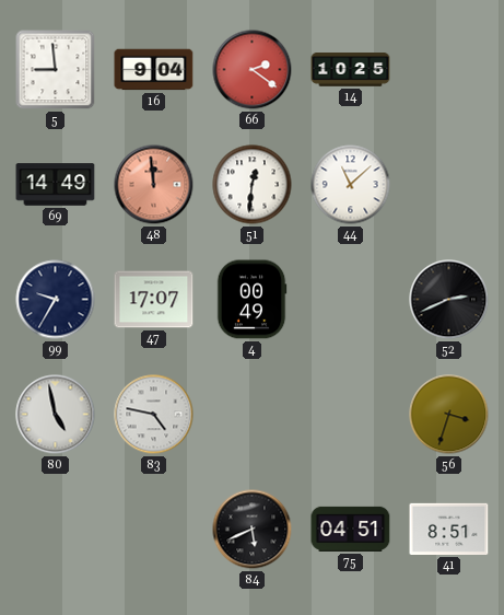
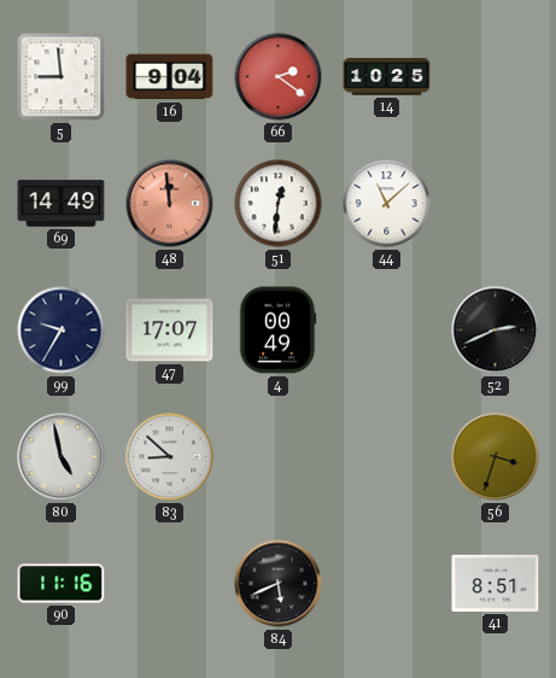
83: 4:47 -> 8:52 (170, 457)
90: none -> 11:16 (62, 584)
75: 04:51 -> none (351, 529)
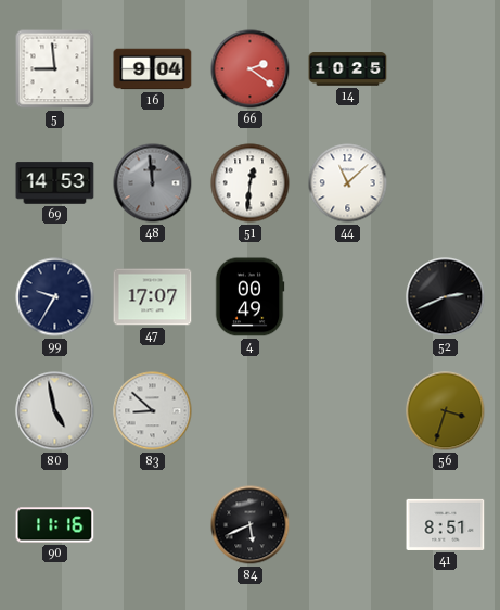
69: 14:49 -> 14:53 (55, 183)
48 dial: salmon -> grey (153, 183)
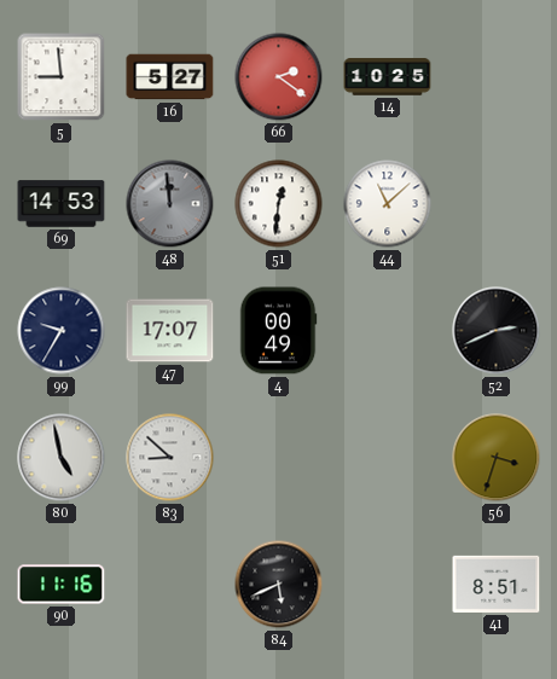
16: 9:04 -> 5:27 (170, 77)
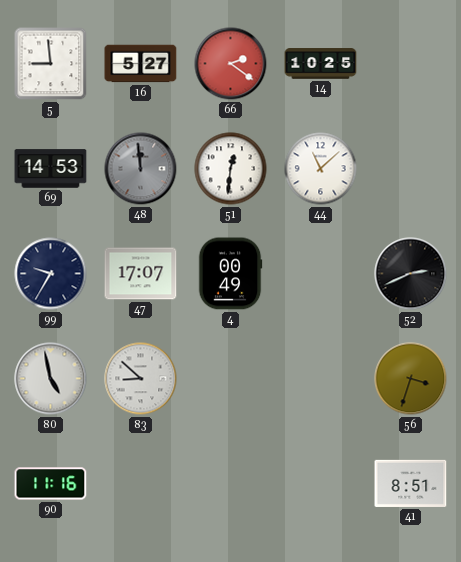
84: 5:41 -> none (279, 585)
